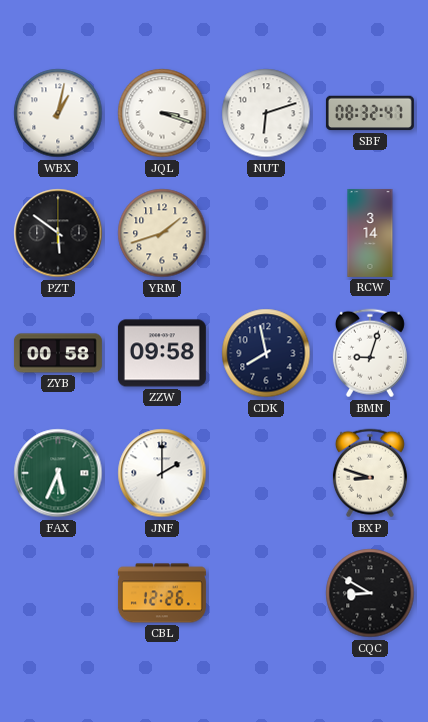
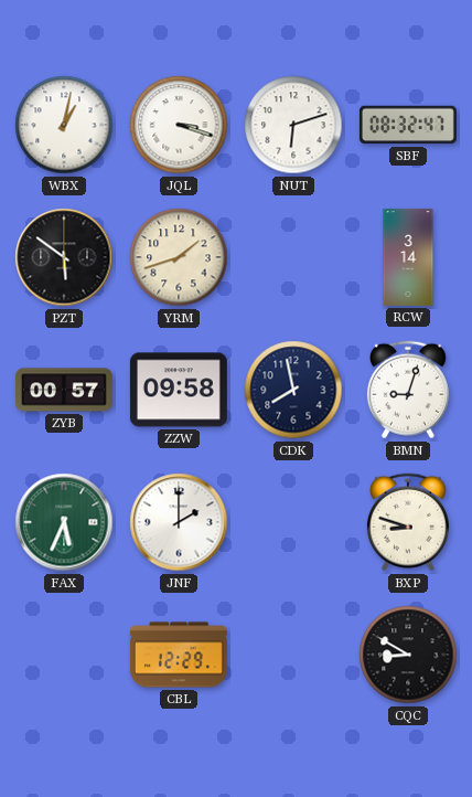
ZYB: 00:58 -> 00:57 (64, 390)
CBL: 12:26 -> 12:29 (179, 655)
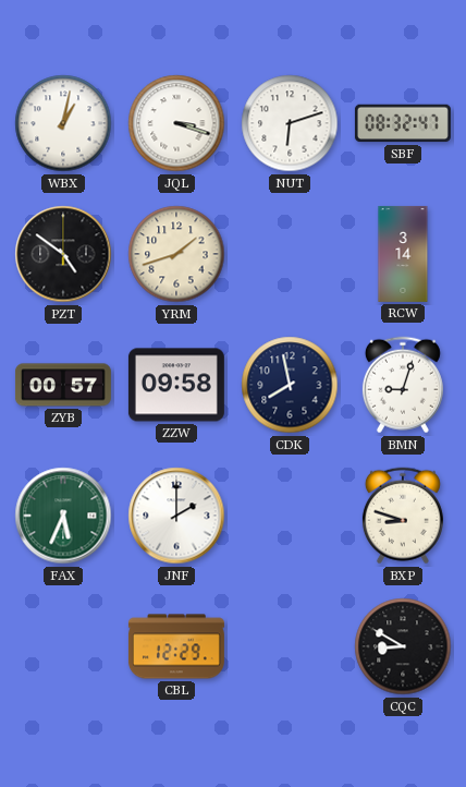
PZT: 5:51 -> 4:51 (63, 254)
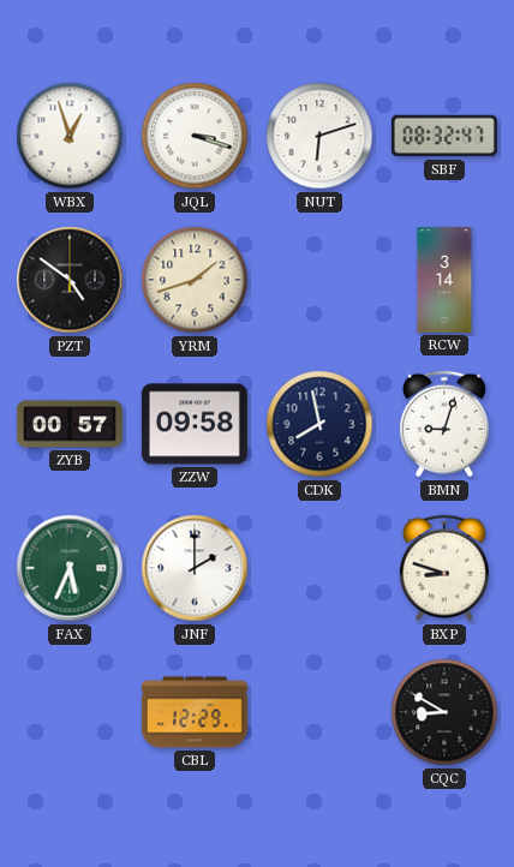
WBX: 1:02 -> 12:57 (70, 136)
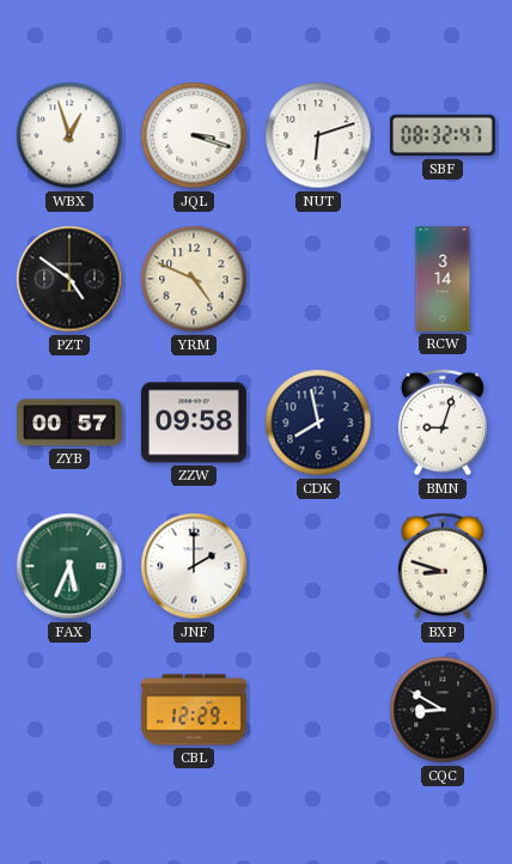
YRM: 1:42 -> 4:49 (194, 279)
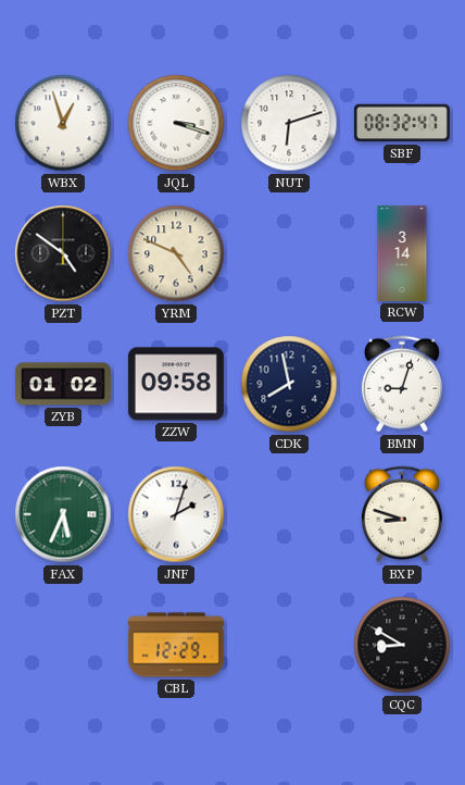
ZYB: 00:57 -> 01:02 (63, 384)
JNF: 2:00 -> 2:03 (176, 514)
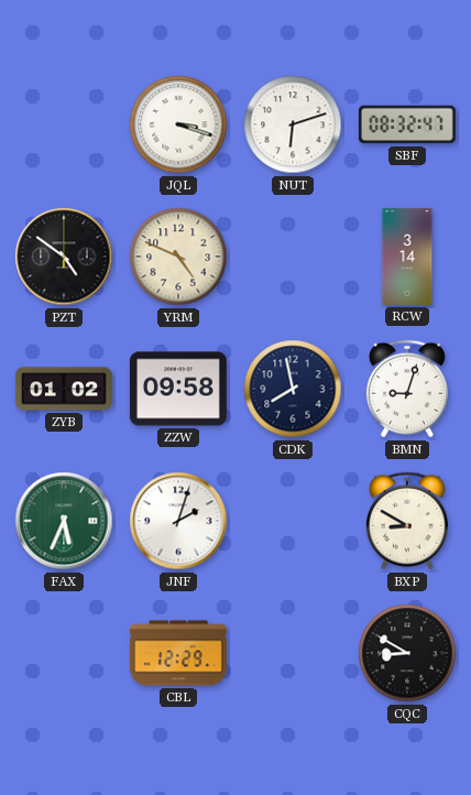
WBX: 12:57 -> none (63, 123)
BXP: 8:48 -> 8:50 (407, 521)
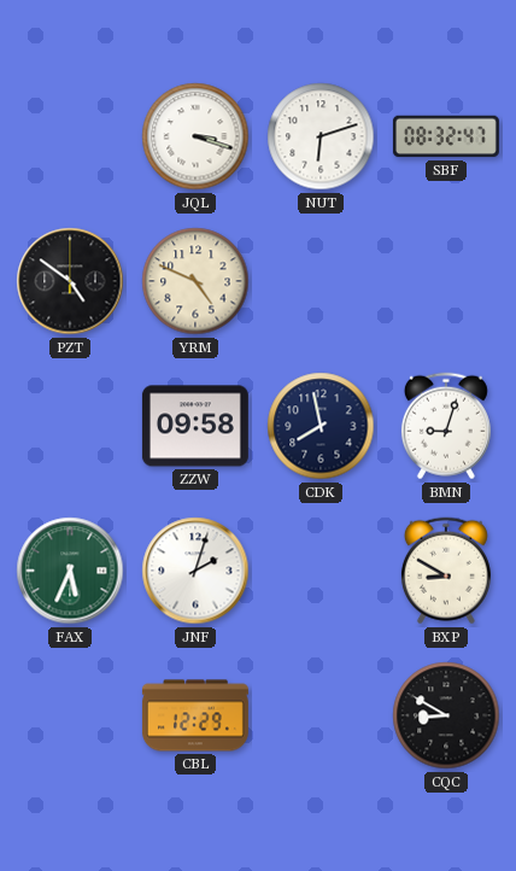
RCW: 3:14 -> none (407, 257)
ZYB: 01:02 -> none (64, 389)
